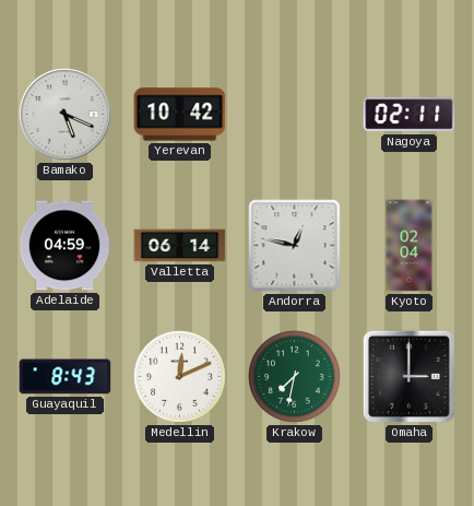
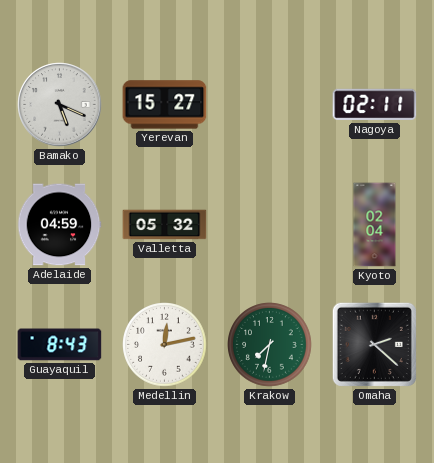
Yerevan: 10:42 -> 15:27 (165, 105)
Valletta: 06:14 -> 05:32 (165, 225)
Andorra: 12:47 -> none (295, 246)
Medellin: 12:11 -> 12:13 (165, 345)
Omaha: 3:00 -> 2:22 (374, 344)
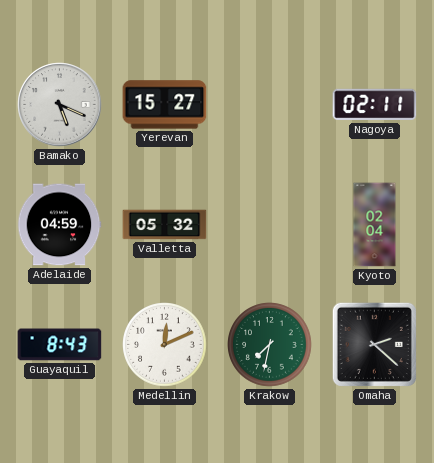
Medellin: 12:13 -> 12:11 (165, 345)
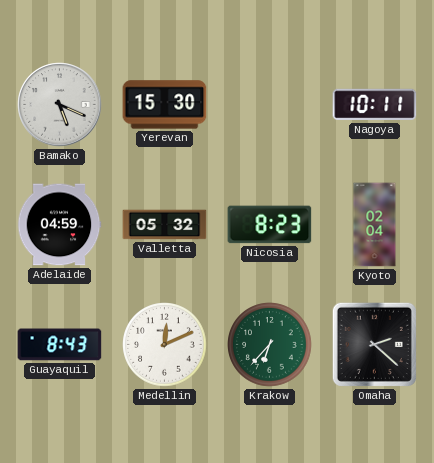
Yerevan: 15:27 -> 15:30 (165, 105)
Nagoya: 02:11 -> 10:11 (375, 105)
Nicosia: none -> 8:23 (270, 225)
Krakow: 7:32 -> 6:37 (270, 345)
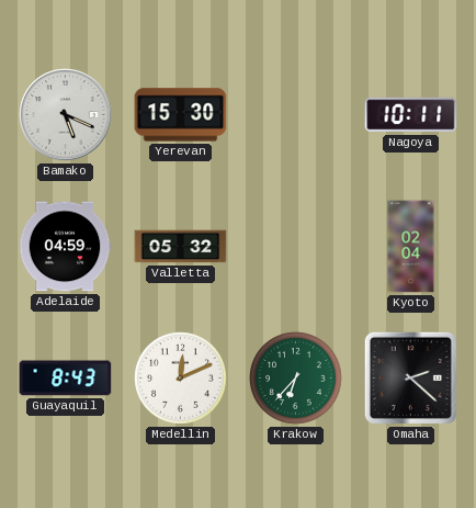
Nicosia: 8:23 -> none (270, 225)
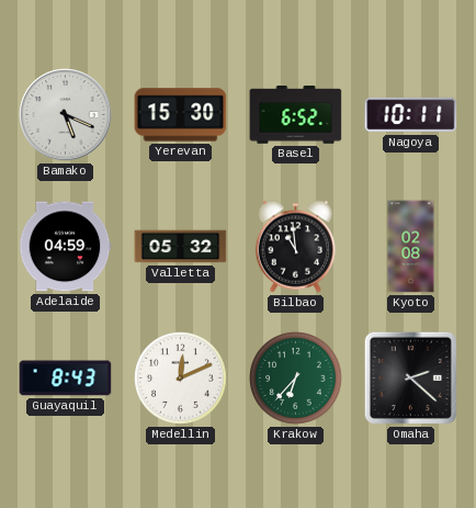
Basel: none -> 6:52 (296, 115)
Bilbao: none -> 10:59 (296, 247)
Kyoto: 02:04 -> 02:08 (411, 247)
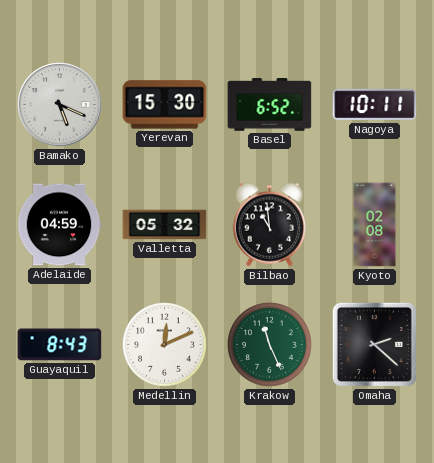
Krakow: 6:37 -> 11:26 (270, 345)
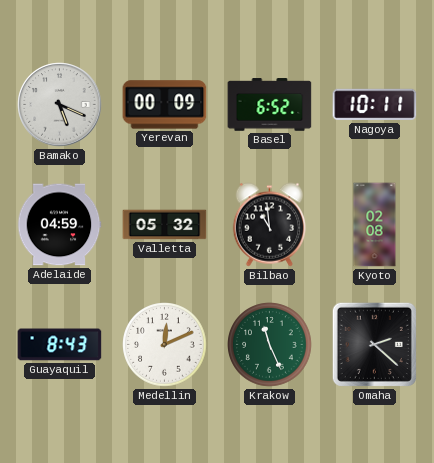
Yerevan: 15:30 -> 00:09 (165, 105)
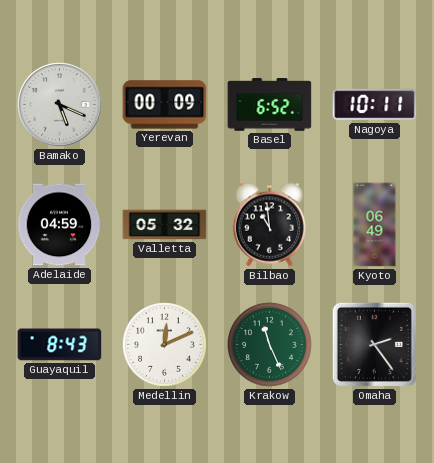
Kyoto: 02:08 -> 06:49 (375, 225)
Omaha: 2:22 -> 2:24 (374, 344)
